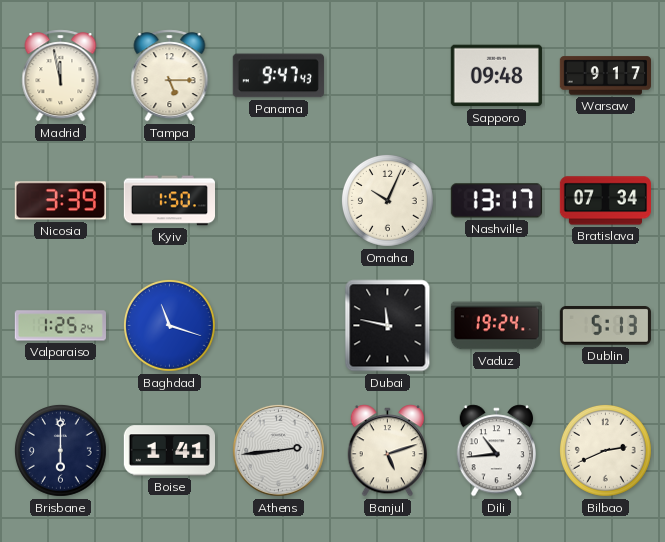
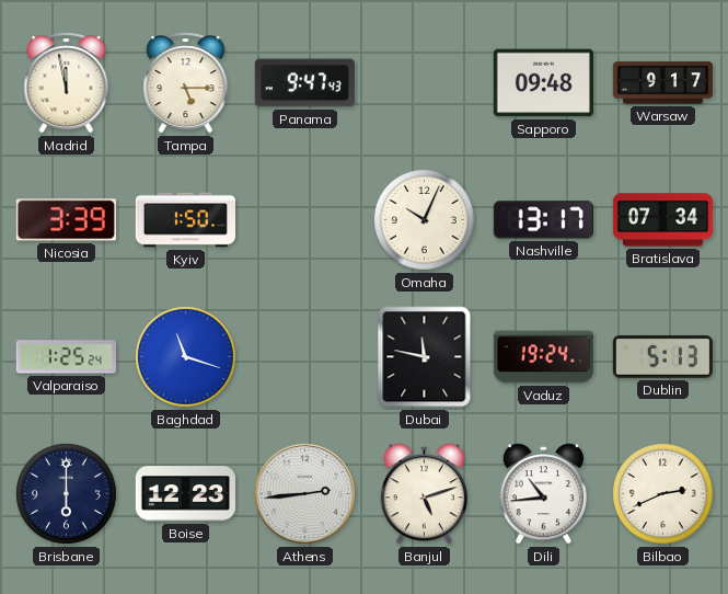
Boise: 1:41 -> 12:23 (185, 494)
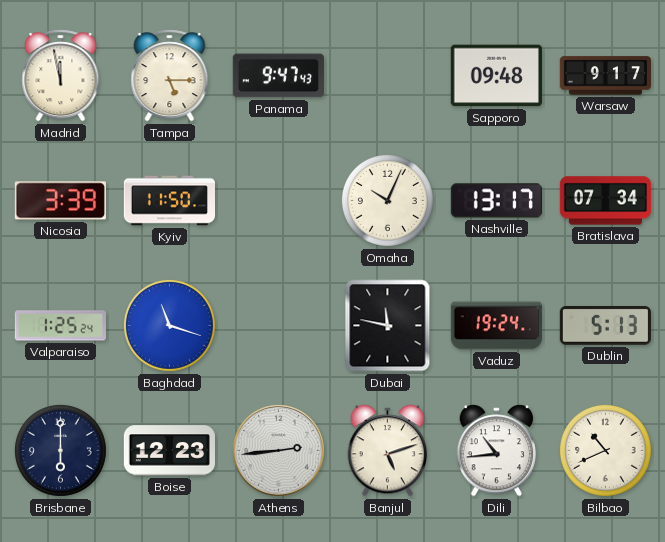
Kyiv: 1:50 -> 11:50 (169, 201)
Bilbao: 2:41 -> 10:41 (605, 450)
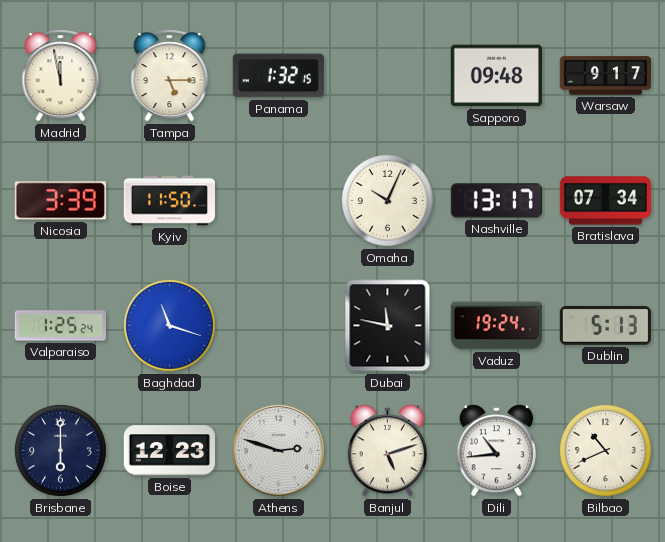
Panama: 9:47 -> 1:32 (278, 76)
Athens: 2:44 -> 2:48 (278, 450)
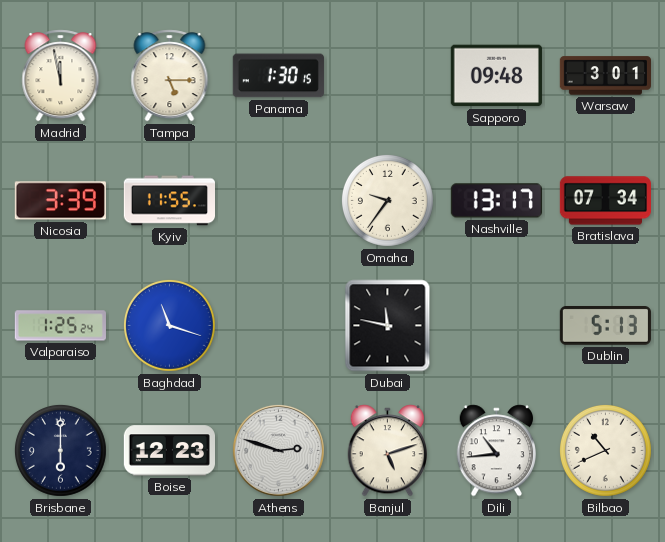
Panama: 1:32 -> 1:30 (278, 76)
Warsaw: 9:17 -> 3:01 (605, 76)
Kyiv: 11:50 -> 11:55 (169, 201)
Omaha: 10:04 -> 9:36 (387, 200)
Vaduz: 19:24 -> none (496, 326)
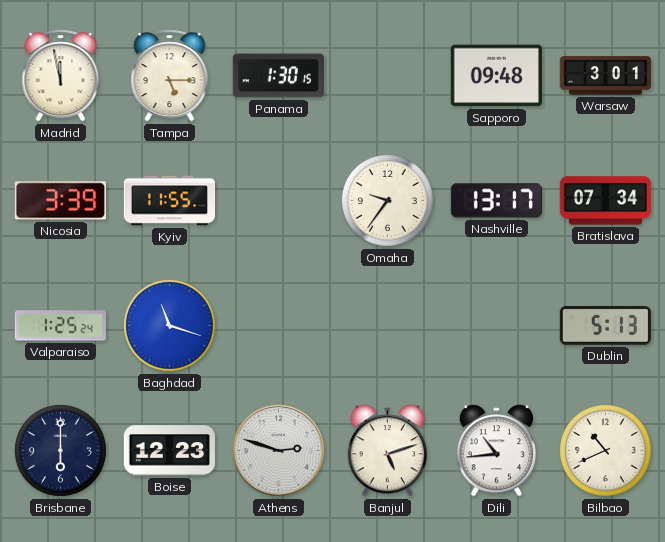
Dubai: 11:47 -> none (388, 326)
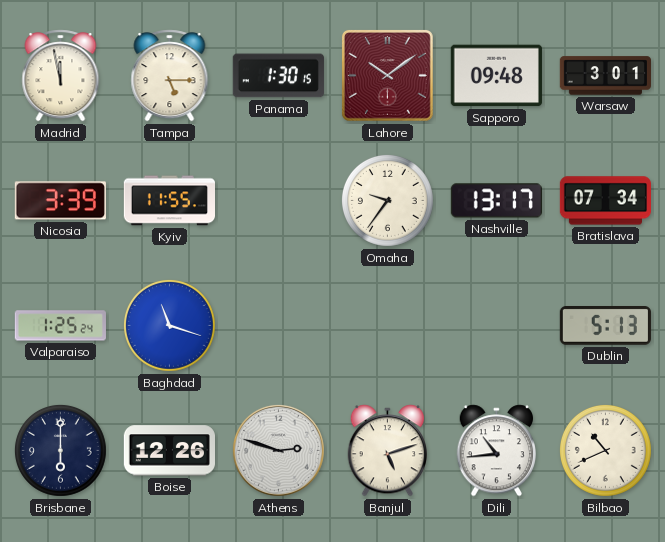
Lahore: none -> 10:09 (387, 75)
Boise: 12:23 -> 12:26 (169, 451)
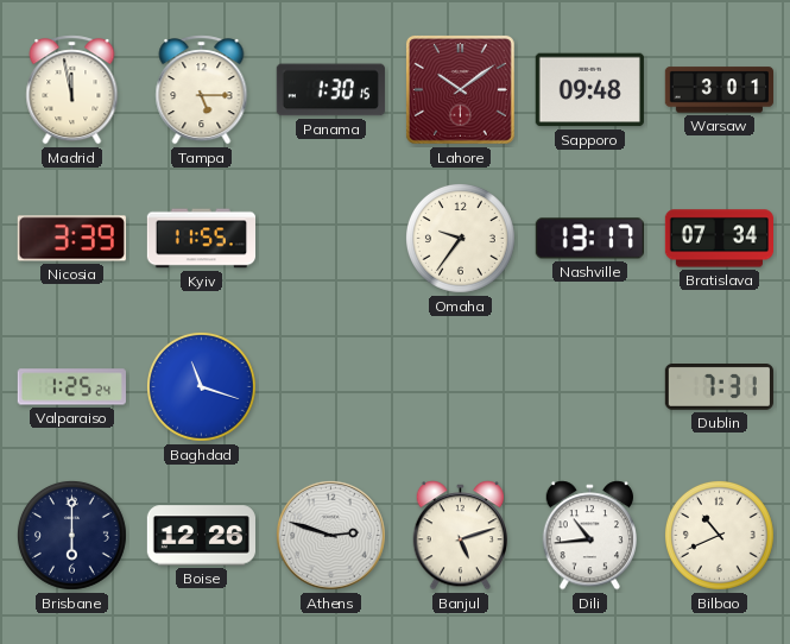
Dublin: 5:13 -> 7:31 (719, 387)
